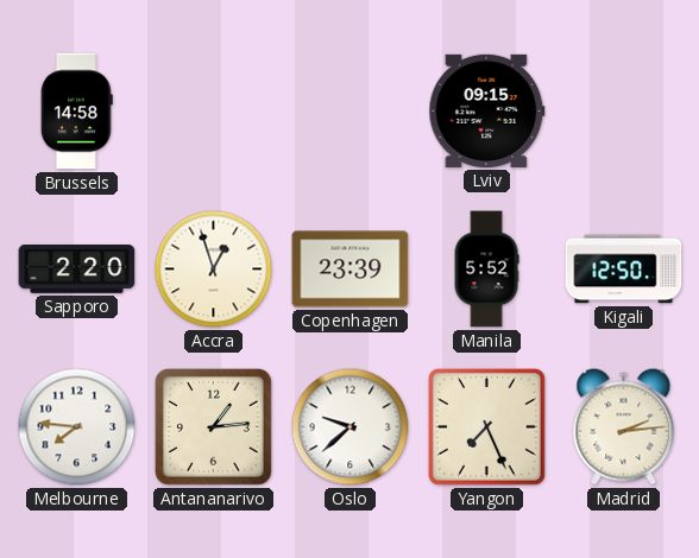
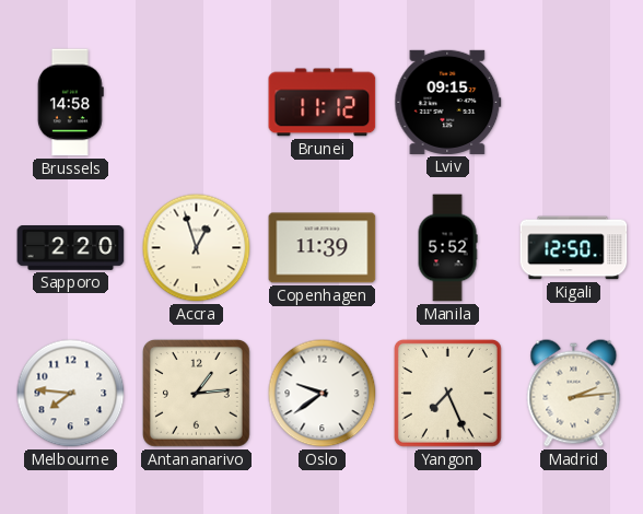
Brunei: none -> 11:12 (323, 103)
Copenhagen: 23:39 -> 11:39 (323, 248)
Oslo: 9:38 -> 9:39 (323, 394)
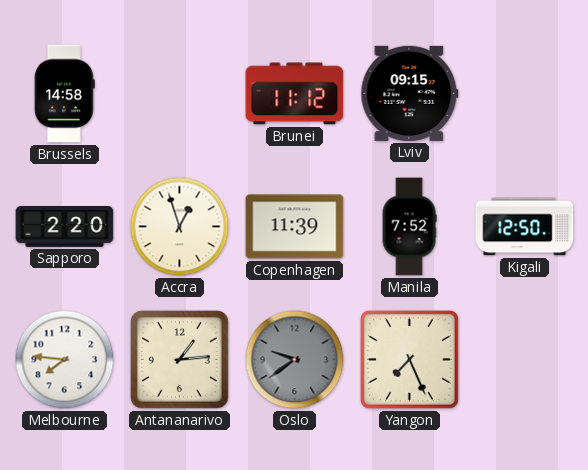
Manila: 5:52 -> 7:52 (409, 227)
Oslo dial: white -> grey (295, 360)
Madrid: 2:14 -> none (574, 394)
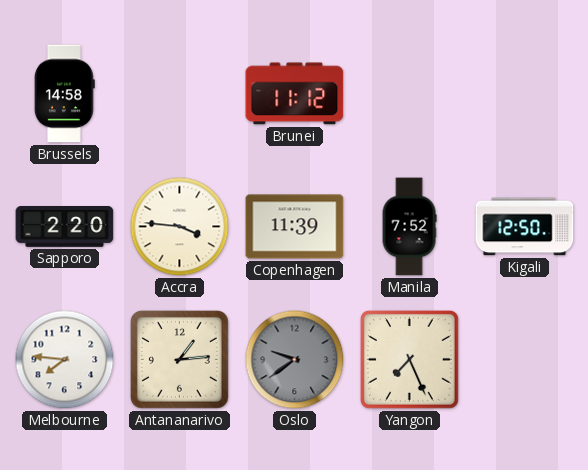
Lviv: 09:15 -> none (410, 93)
Accra: 12:57 -> 3:46 (180, 227)
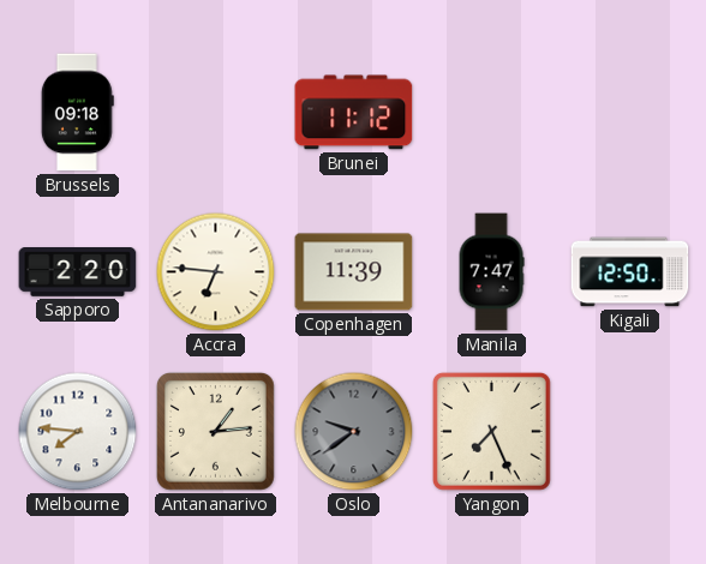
Brussels: 14:58 -> 09:18 (77, 113)
Accra: 3:46 -> 6:46 (216, 272)
Manila: 7:52 -> 7:47 (491, 272)
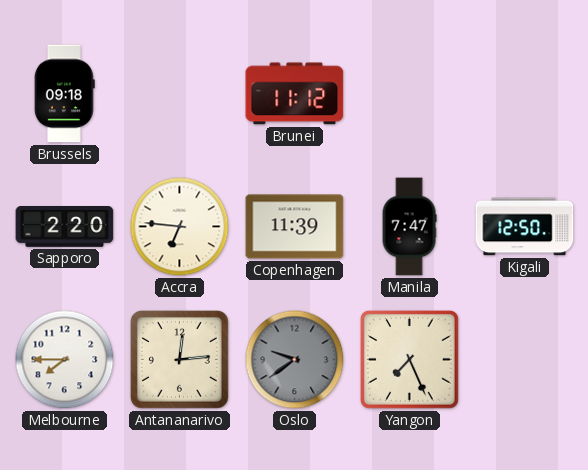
Melbourne: 7:46 -> 7:45 (65, 360)
Antananarivo: 1:14 -> 12:14 (179, 359)
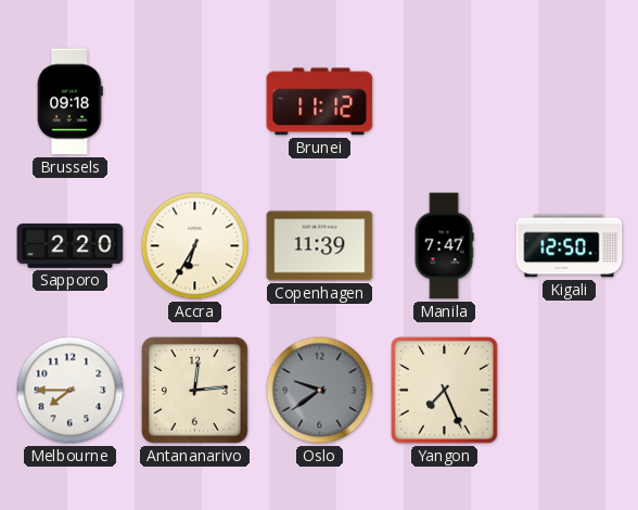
Accra: 6:46 -> 6:35 (195, 246)
